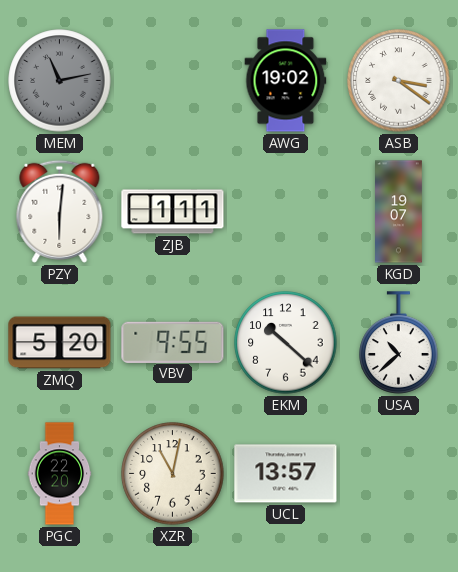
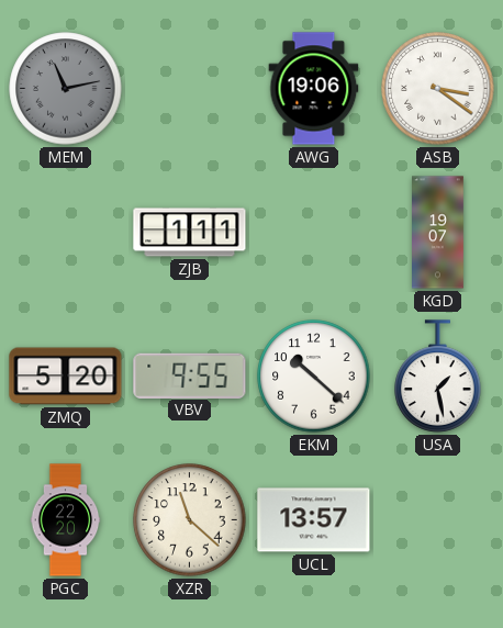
AWG: 19:02 -> 19:06 (314, 89)
PZY: 6:01 -> none (60, 211)
USA: 10:38 -> 1:28 (438, 377)
XZR: 11:02 -> 11:22 (190, 520)
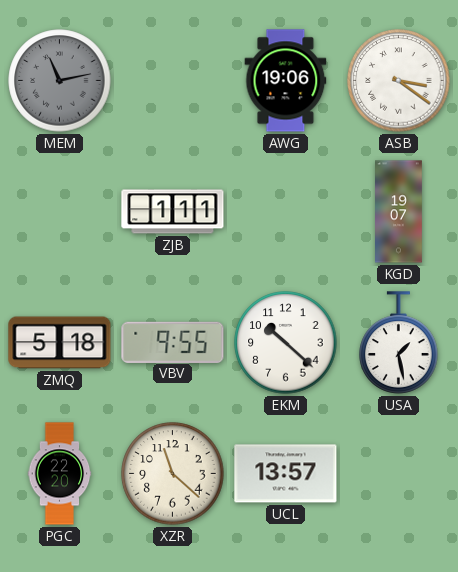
ZMQ: 5:20 -> 5:18 (60, 343)
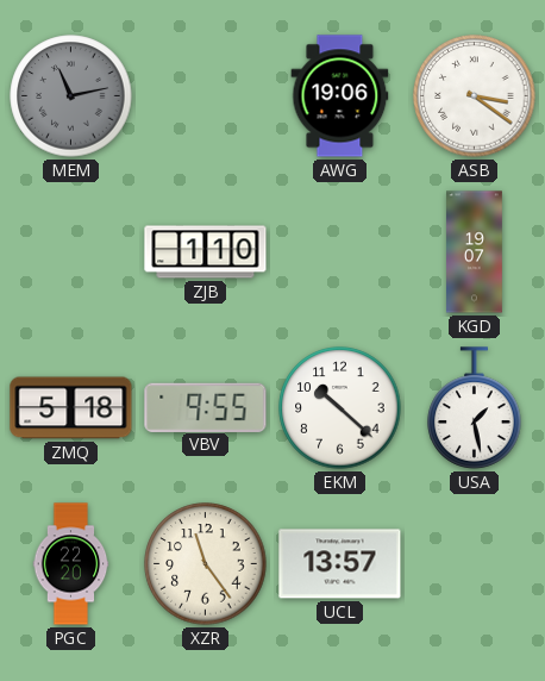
ZJB: 1:11 -> 1:10 (206, 252)
XZR: 11:22 -> 11:24 (206, 564)
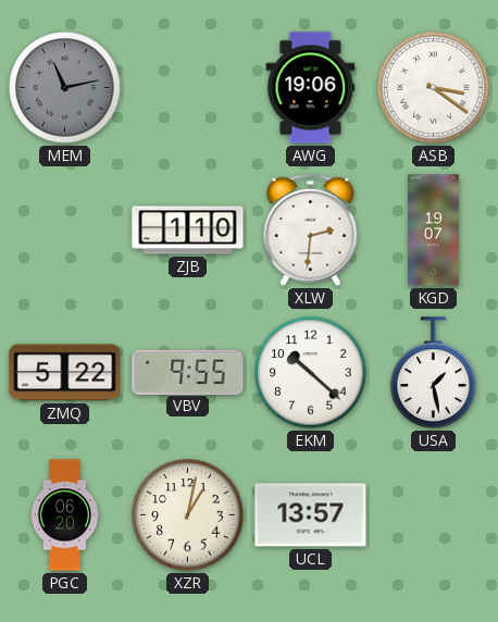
XLW: none -> 2:31 (311, 229)
ZMQ: 5:18 -> 5:22 (65, 373)
PGC: 22:20 -> 06:20 (65, 515)
XZR: 11:24 -> 1:02 (188, 515)
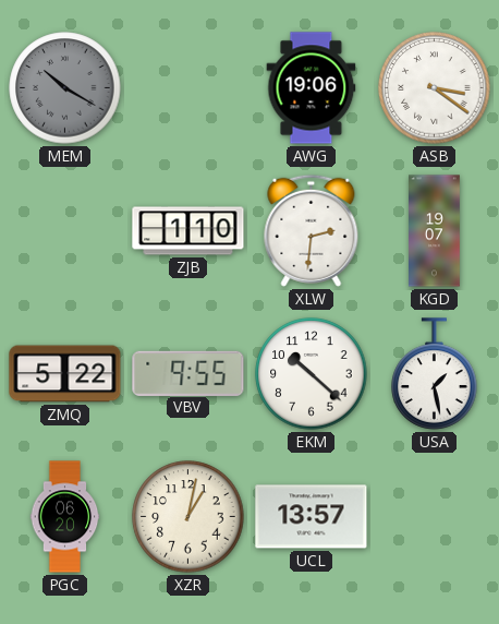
MEM: 11:13 -> 10:20 (65, 88)
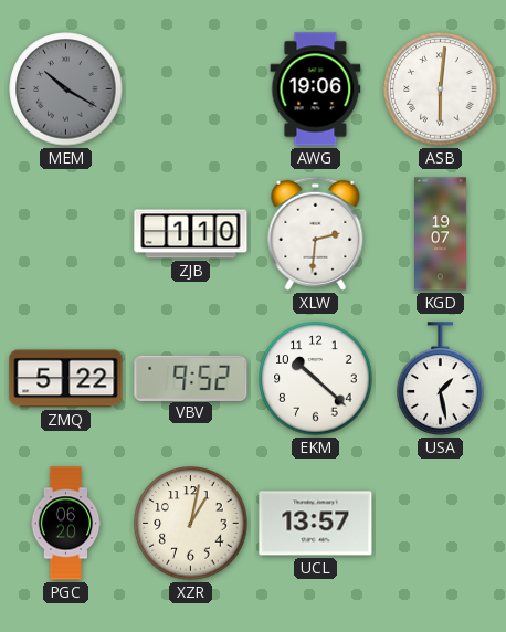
ASB: 3:21 -> 6:01 (441, 89)
VBV: 9:55 -> 9:52 (191, 378)
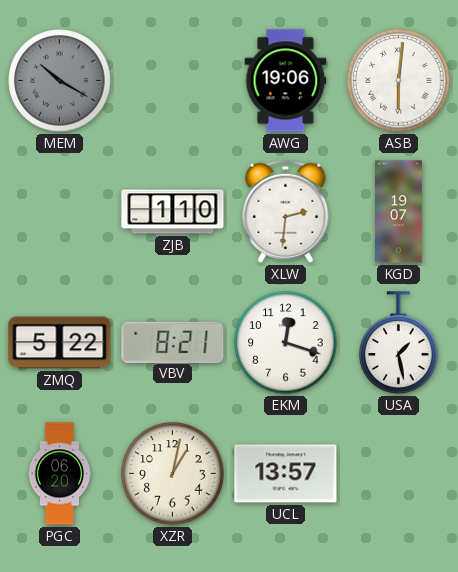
VBV: 9:52 -> 8:21 (173, 342)
EKM: 10:22 -> 12:18 (286, 343)
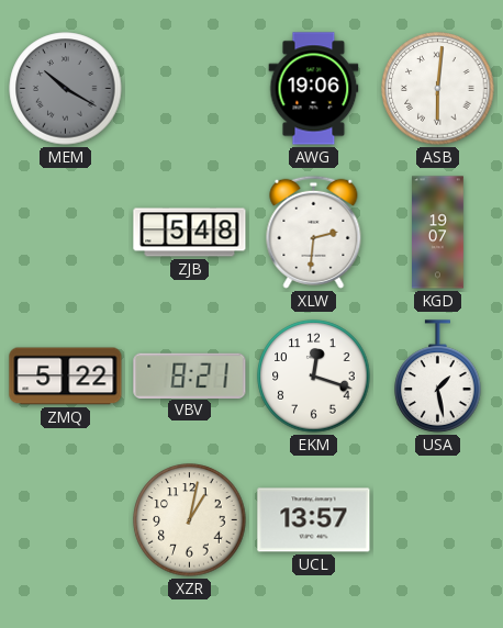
ZJB: 1:10 -> 5:48 (190, 233)
PGC: 06:20 -> none (60, 474)
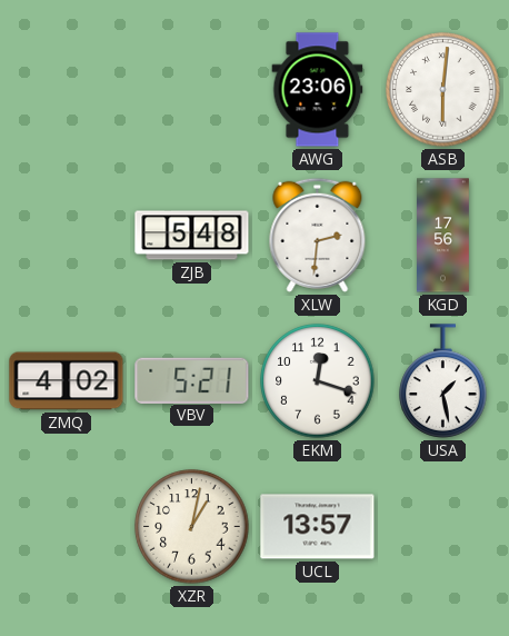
MEM: 10:20 -> none (66, 89)
AWG: 19:06 -> 23:06 (318, 90)
KGD: 19:07 -> 17:56 (443, 236)
ZMQ: 5:22 -> 4:02 (67, 381)
VBV: 8:21 -> 5:21 (192, 380)
